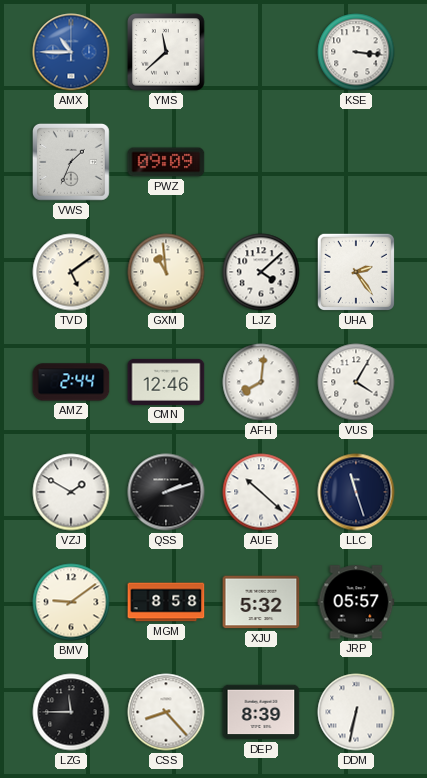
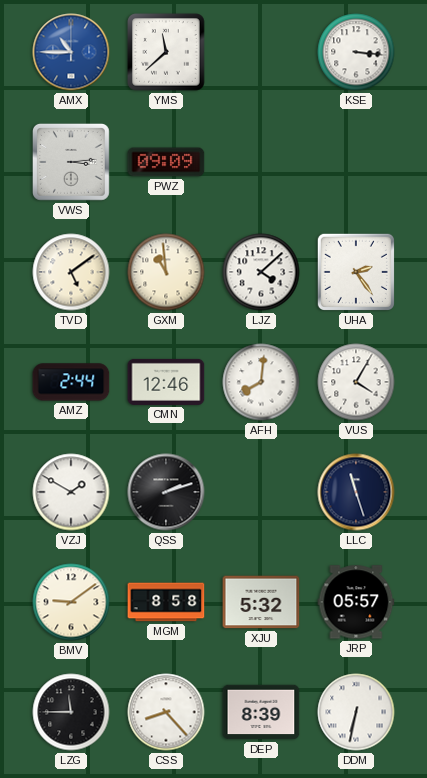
VWS: 1:34 -> 3:14 (71, 162)
AUE: 10:22 -> none (261, 492)
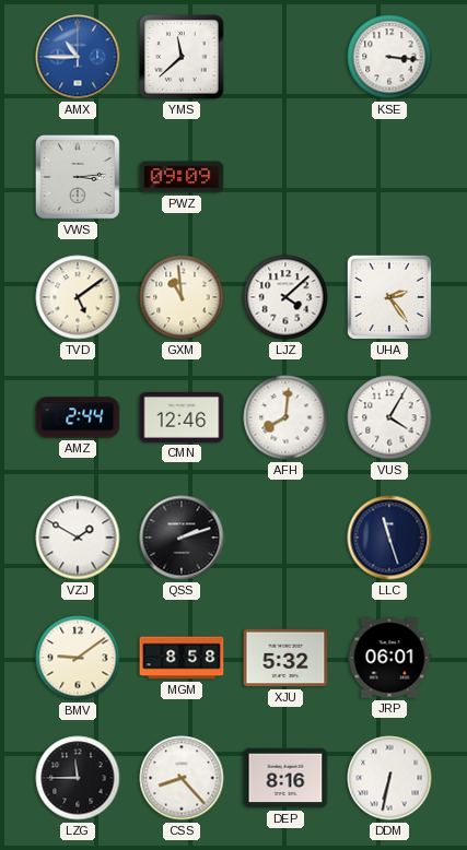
JRP: 05:57 -> 06:01 (389, 658)
DEP: 8:39 -> 8:16 (285, 778)
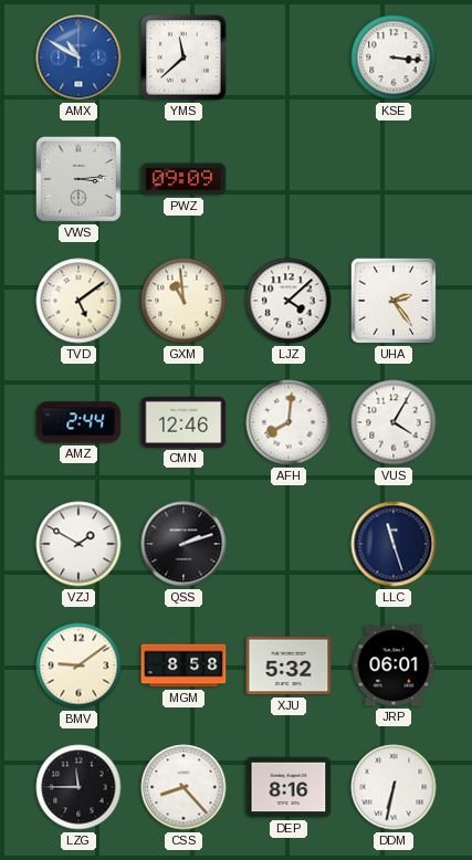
AMX: 10:45 -> 10:50 (78, 57)
